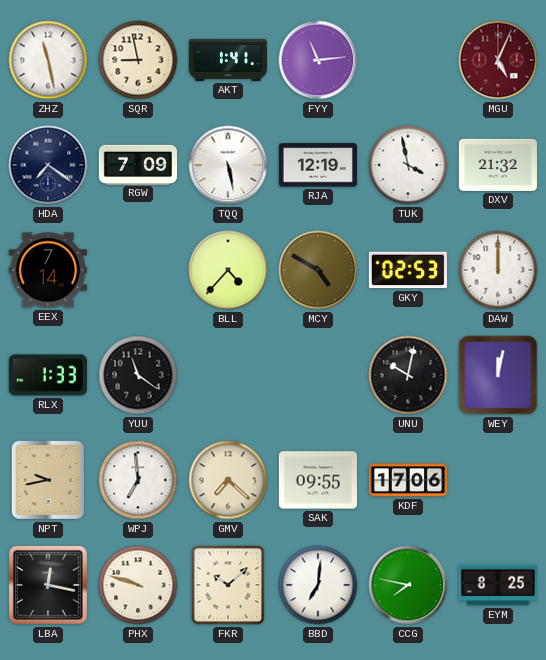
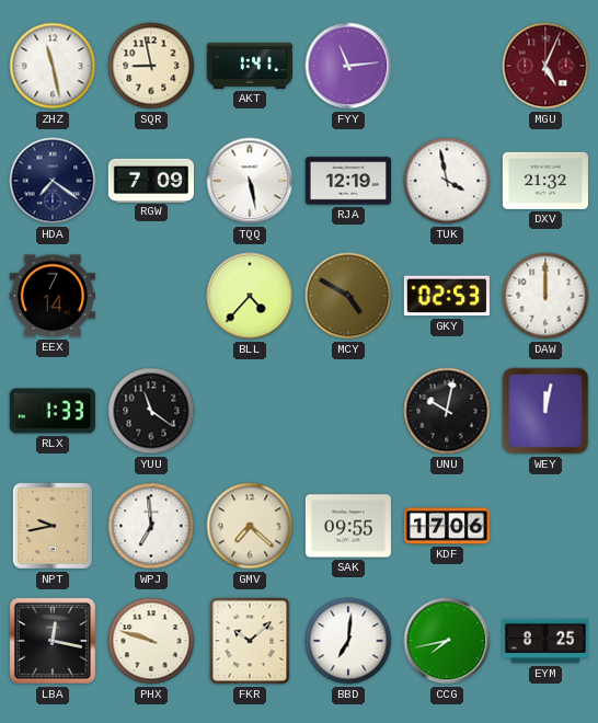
CCG: 7:47 -> 7:43 (447, 641)
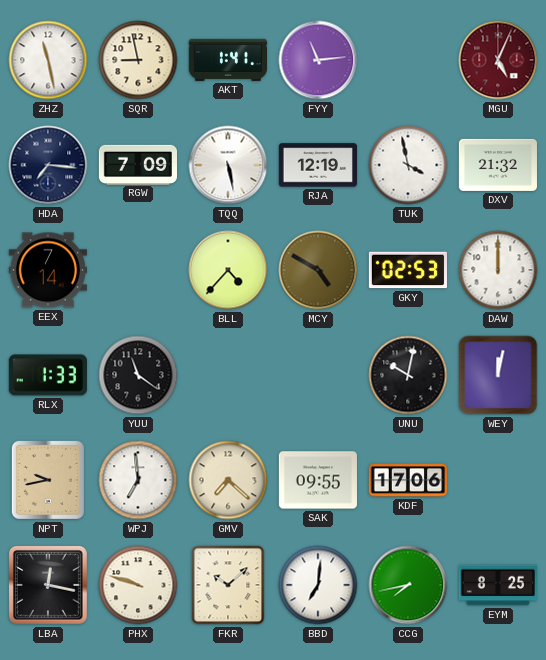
HDA: 7:21 -> 7:16 (48, 165)
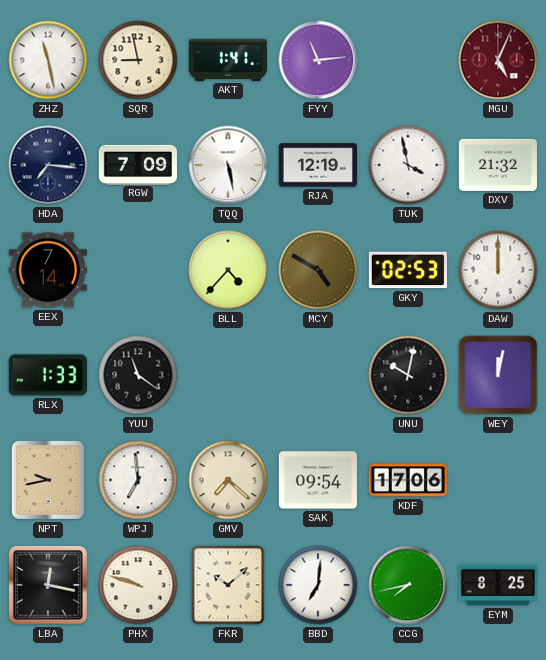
SAK: 09:55 -> 09:54 (318, 480)
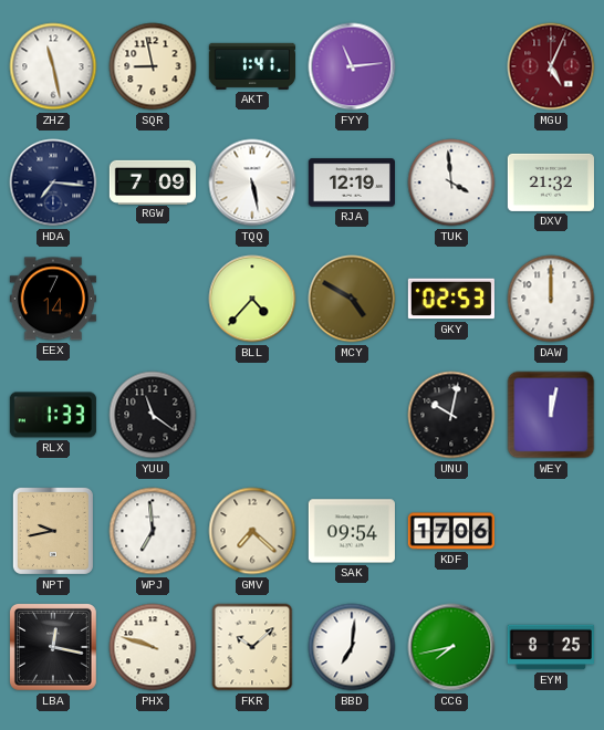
TUK: 3:58 -> 3:59 (451, 182)
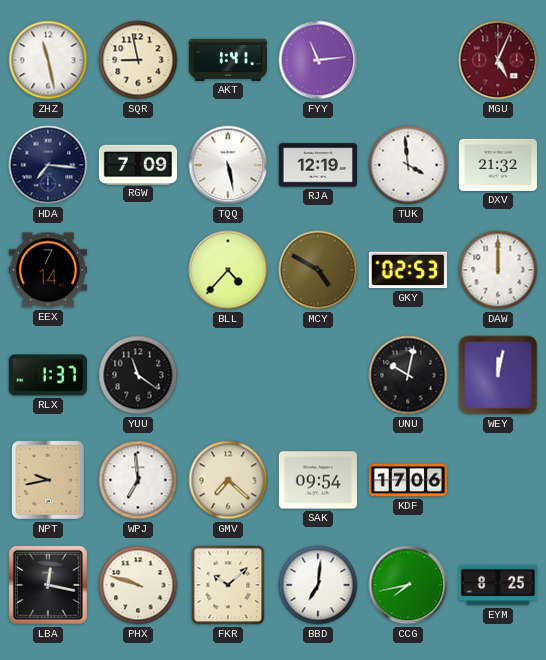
RLX: 1:33 -> 1:37 (48, 375)
